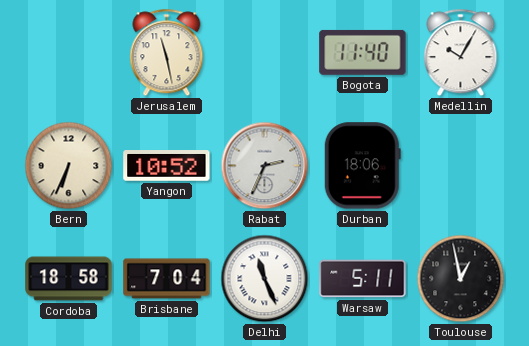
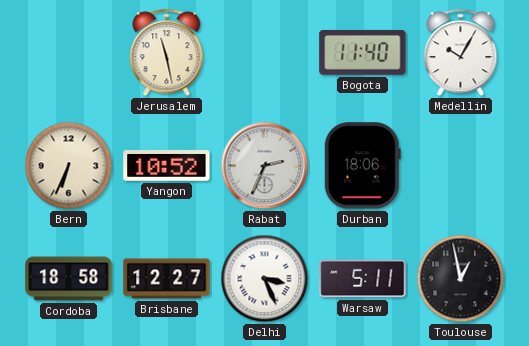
Brisbane: 7:04 -> 12:27 (167, 279)
Delhi: 11:26 -> 3:26 (265, 279)
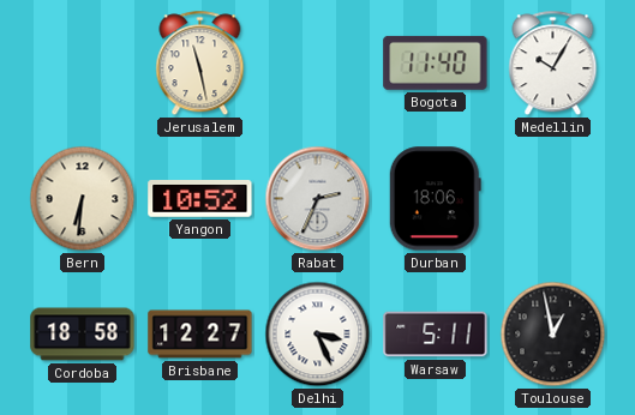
Bern: 6:34 -> 6:31 (83, 199)
